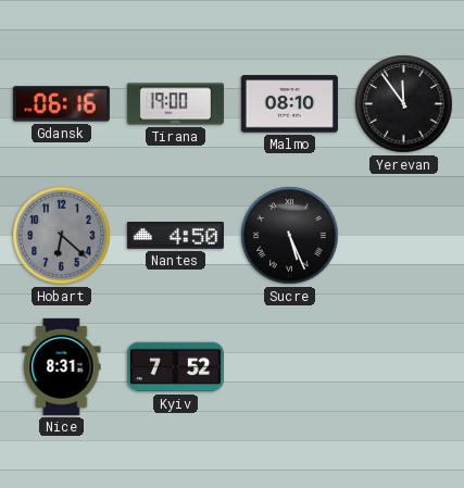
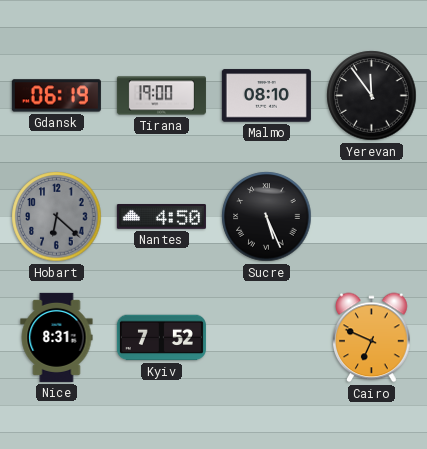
Gdansk: 06:16 -> 06:19 (56, 96)
Cairo: none -> 6:49 (372, 338)
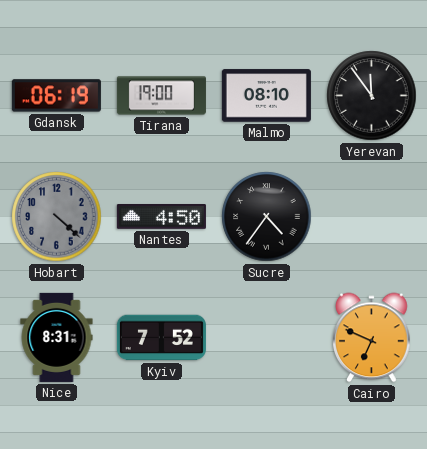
Hobart: 6:22 -> 4:22 (57, 217)
Sucre: 5:26 -> 4:36 (267, 217)
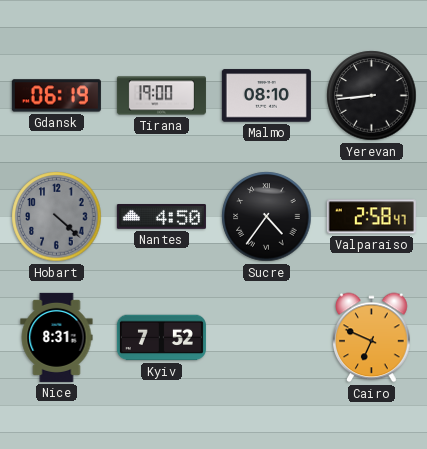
Yerevan: 11:54 -> 8:44 (372, 96)
Valparaiso: none -> 2:58 (371, 217)
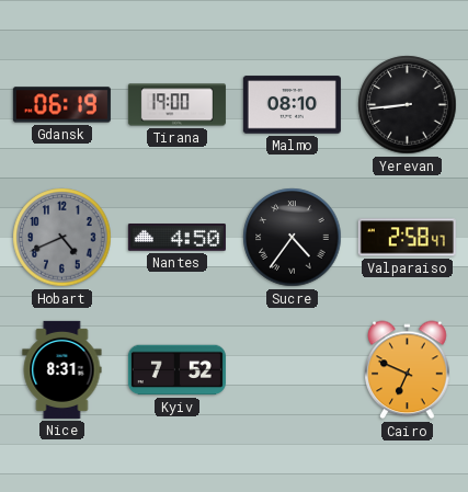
Hobart: 4:22 -> 4:41 (62, 238)
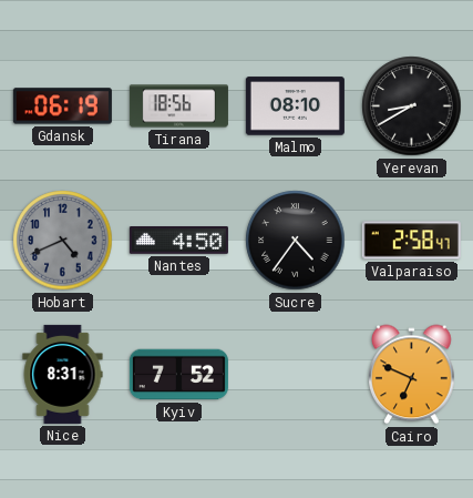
Tirana: 19:00 -> 18:56 (178, 106)
Yerevan: 8:44 -> 8:40 (412, 106)
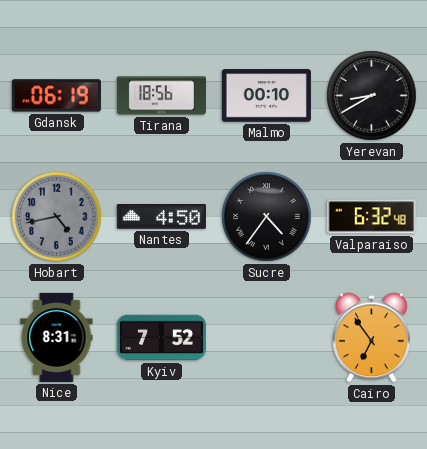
Malmo: 08:10 -> 00:10 (266, 96)
Hobart: 4:41 -> 4:43 (57, 217)
Valparaiso: 2:58 -> 6:32 (371, 217)
Cairo: 6:49 -> 6:54 (372, 338)
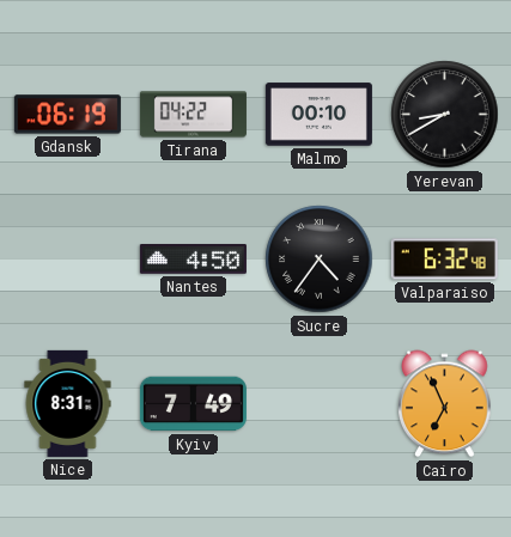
Tirana: 18:56 -> 04:22 (193, 115)
Hobart: 4:43 -> none (57, 217)
Kyiv: 7:52 -> 7:49 (193, 404)
Cairo: 6:54 -> 6:56 (445, 404)
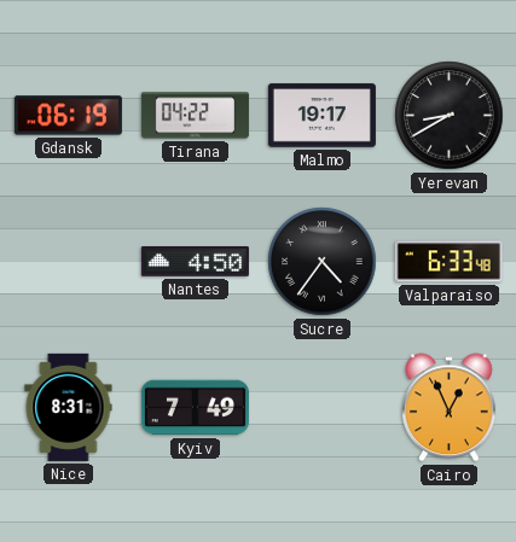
Malmo: 00:10 -> 19:17 (321, 116)
Valparaiso: 6:32 -> 6:33 (448, 262)
Cairo: 6:56 -> 12:56 (450, 408)
